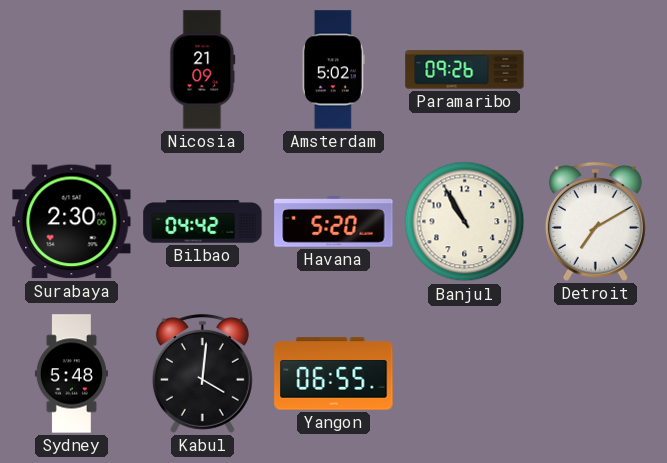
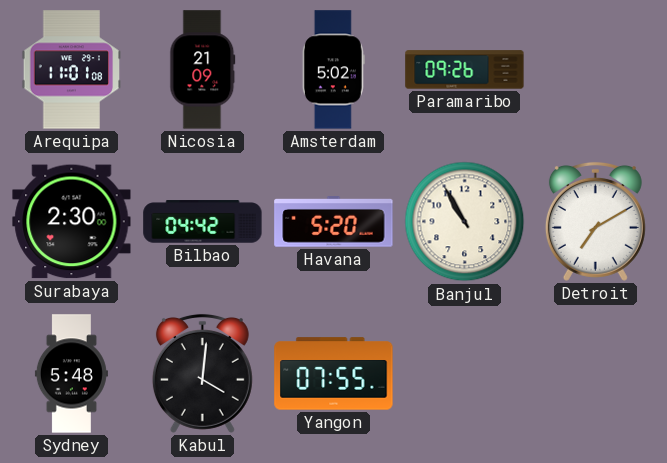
Arequipa: none -> 11:01 (72, 70)
Yangon: 06:55 -> 07:55 (334, 374)
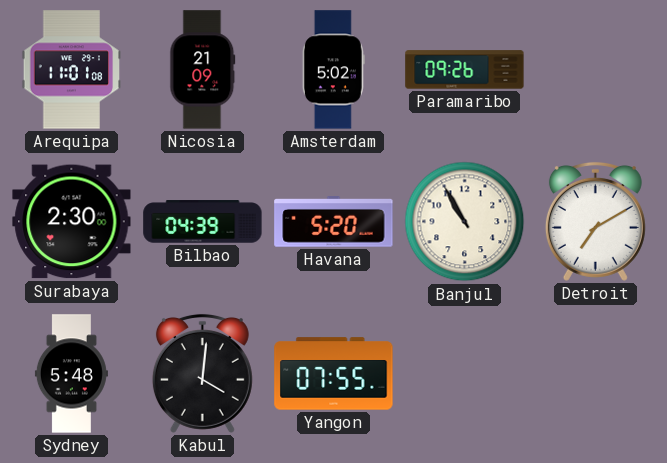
Bilbao: 04:42 -> 04:39 (203, 222)
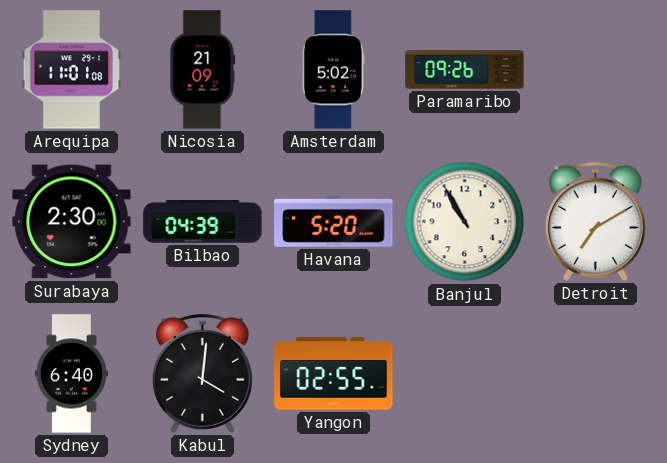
Sydney: 5:48 -> 6:40 (71, 374)
Yangon: 07:55 -> 02:55 (334, 374)
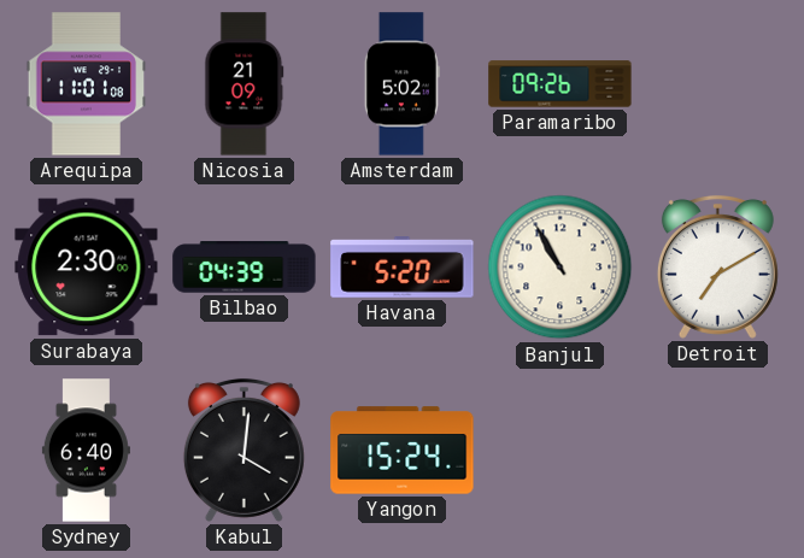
Yangon: 02:55 -> 15:24 (403, 451)
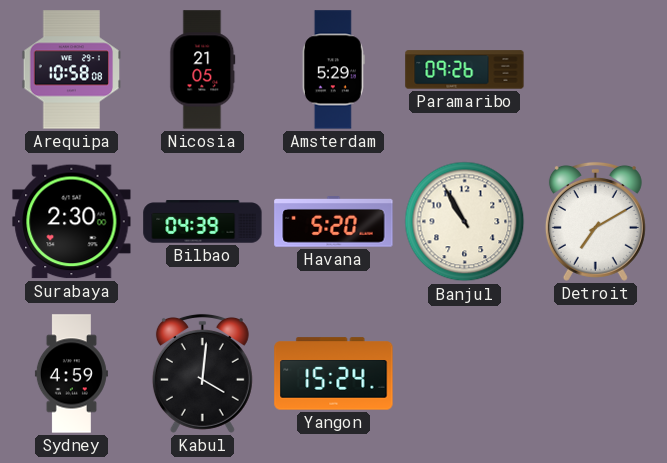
Arequipa: 11:01 -> 10:58 (72, 70)
Nicosia: 21:09 -> 21:05 (203, 70)
Amsterdam: 5:02 -> 5:29 (333, 70)
Sydney: 6:40 -> 4:59 (71, 374)
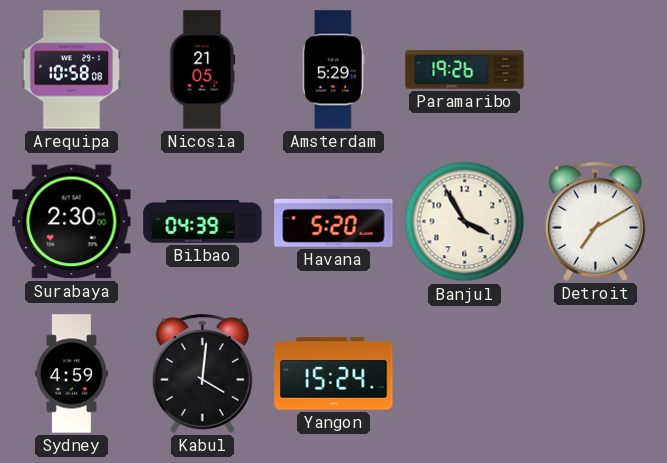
Paramaribo: 09:26 -> 19:26 (465, 70)
Banjul: 10:55 -> 3:55 (465, 222)
